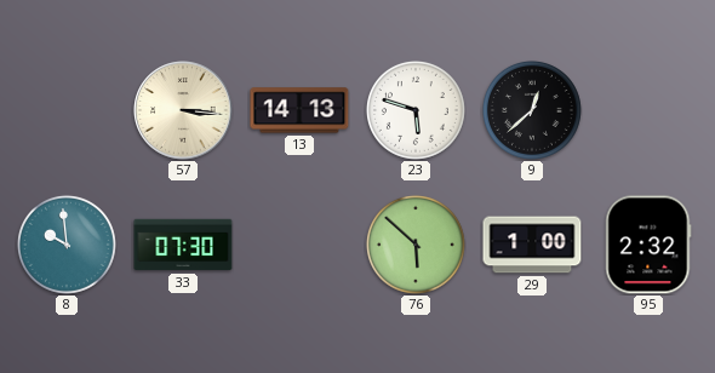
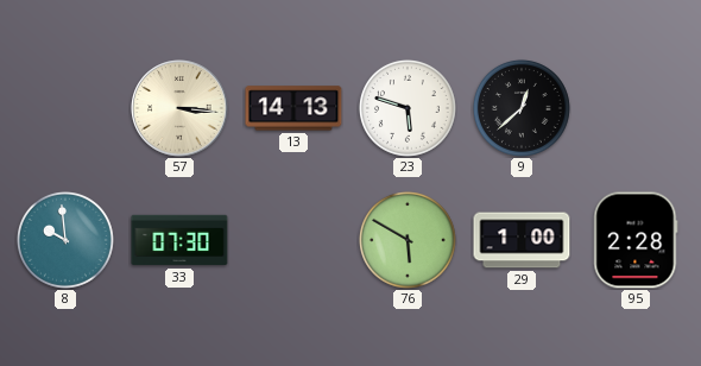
76: 5:52 -> 5:50 (408, 240)
95: 2:32 -> 2:28 (636, 240)
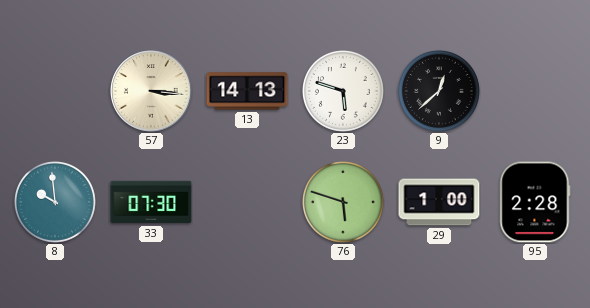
76: 5:50 -> 5:48 (343, 202)
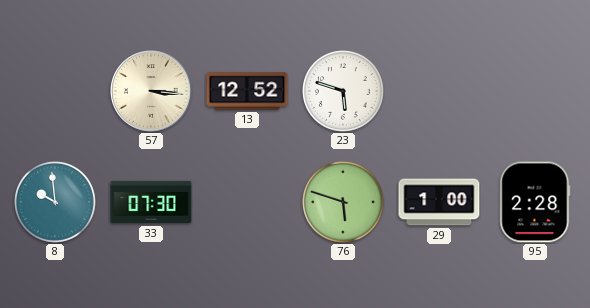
13: 14:13 -> 12:52 (247, 91)
9: 12:38 -> none (439, 91)
